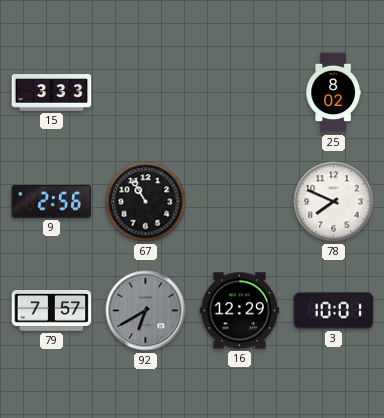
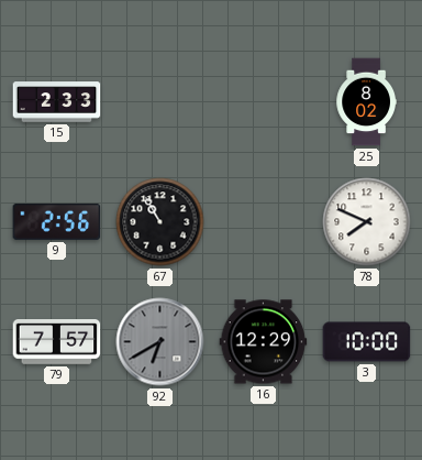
15: 3:33 -> 2:33 (57, 102)
3: 10:01 -> 10:00 (367, 342)
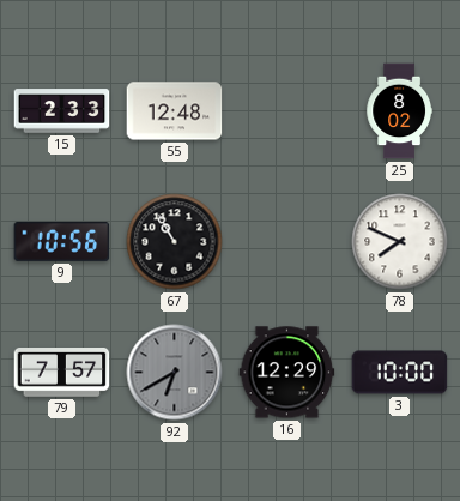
55: none -> 12:48 (175, 111)
9: 2:56 -> 10:56 (62, 241)
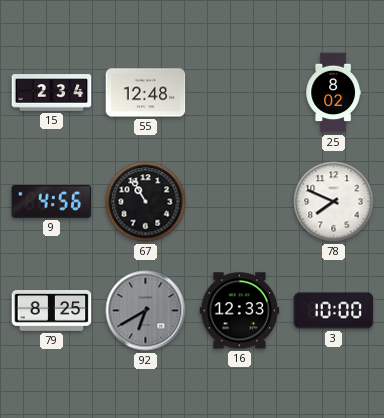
15: 2:33 -> 2:34 (52, 93)
9: 10:56 -> 4:56 (52, 201)
79: 7:57 -> 8:25 (52, 311)
16: 12:29 -> 12:33 (240, 311)
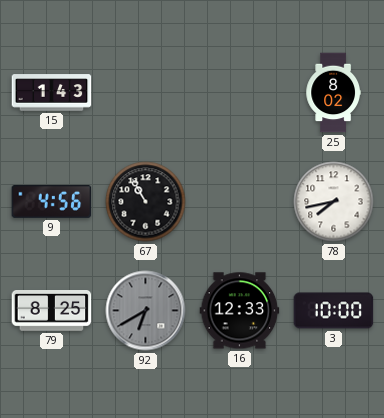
15: 2:34 -> 1:43 (52, 93)
55: 12:48 -> none (146, 93)
78: 7:49 -> 7:43 (334, 202)
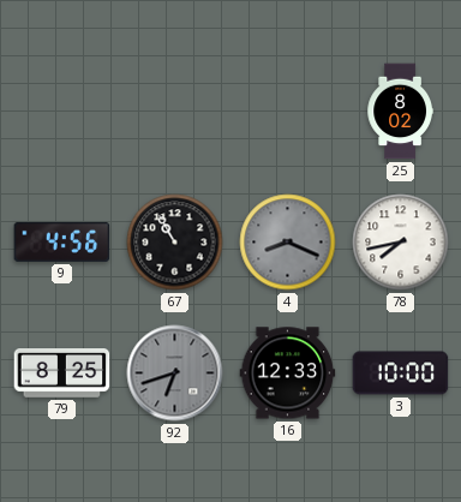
15: 1:43 -> none (52, 93)
4: none -> 8:19 (288, 243)
92: 6:40 -> 6:42 (175, 373)
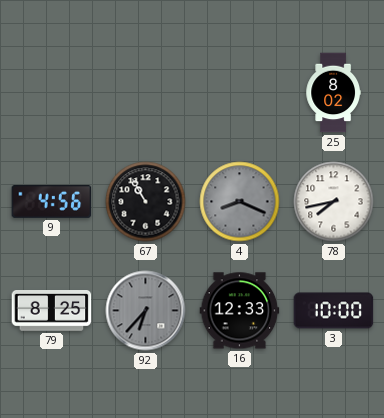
92: 6:42 -> 6:37 (146, 311)
